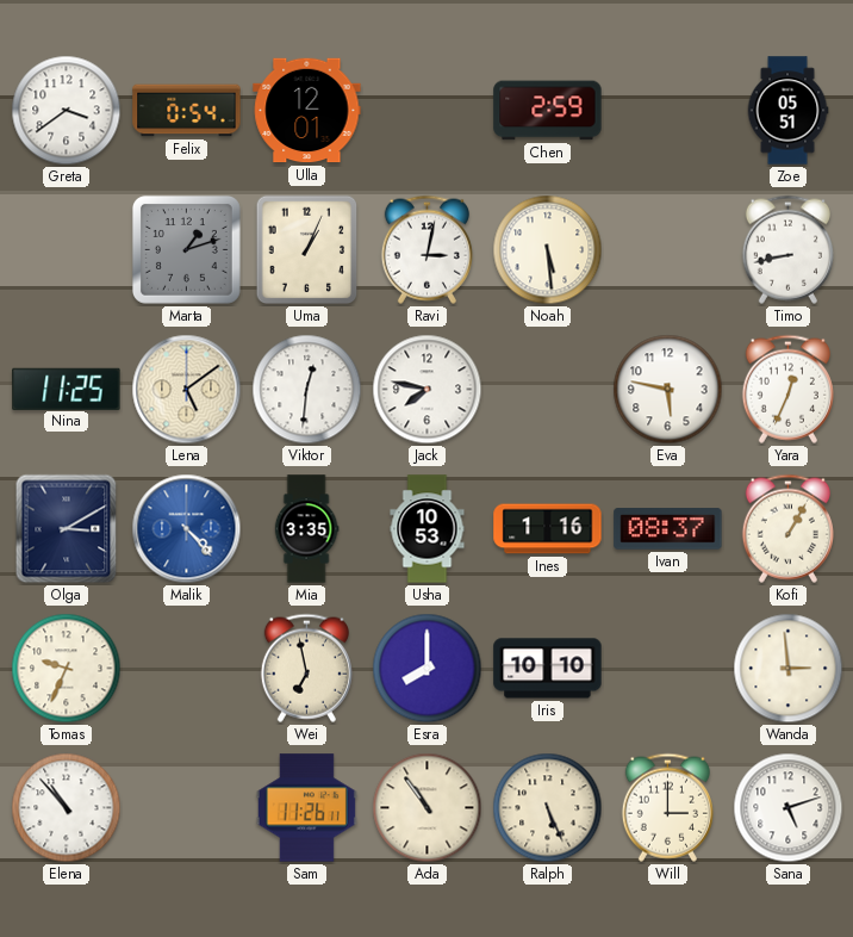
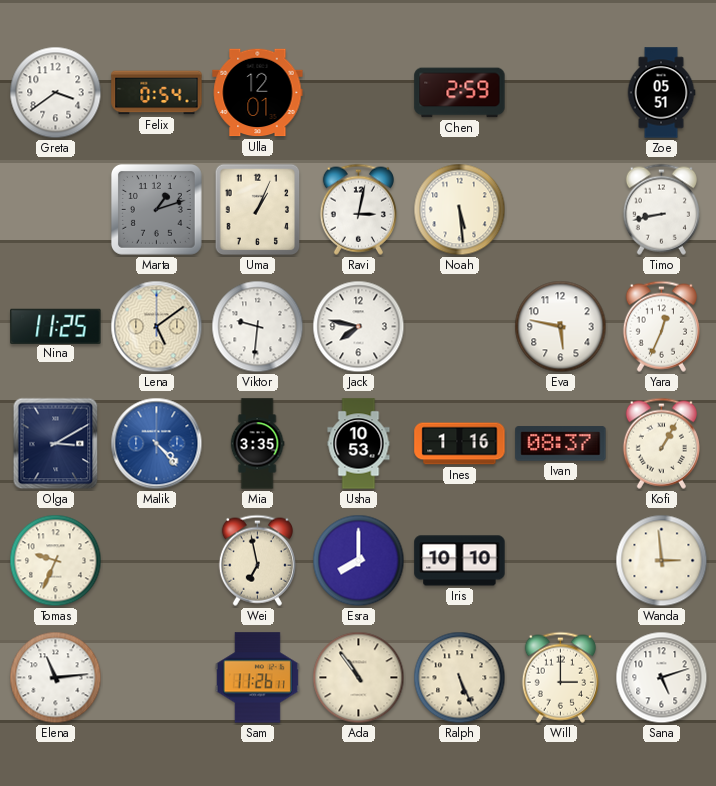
Viktor: 12:31 -> 9:31 (258, 327)
Elena: 10:53 -> 11:14 (56, 678)
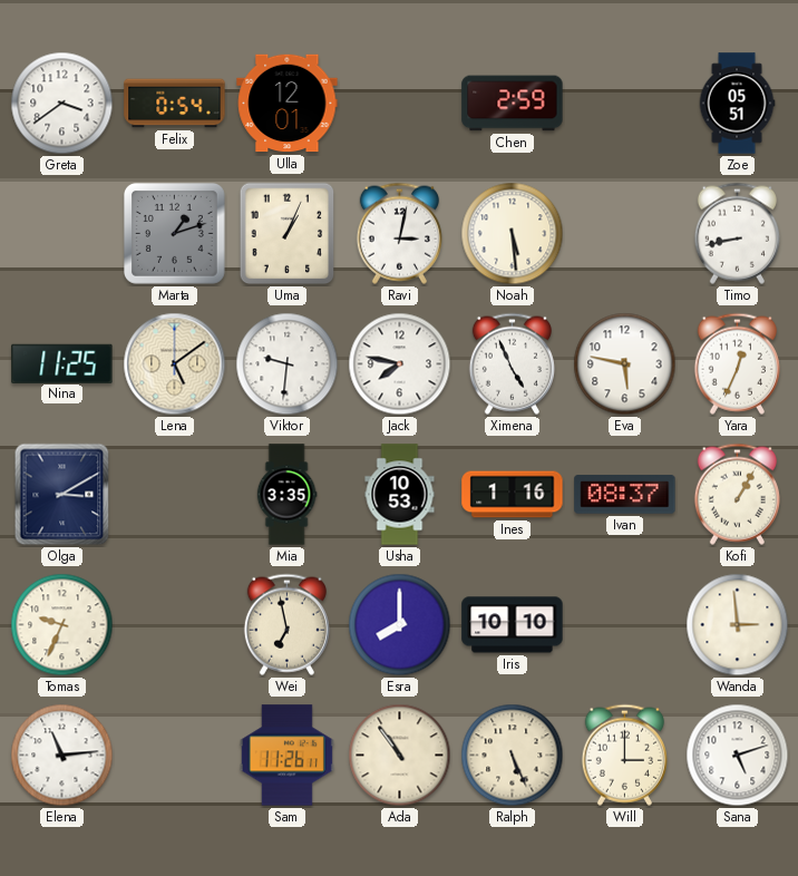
Ximena: none -> 4:56 (512, 363)
Malik: 4:23 -> none (157, 444)
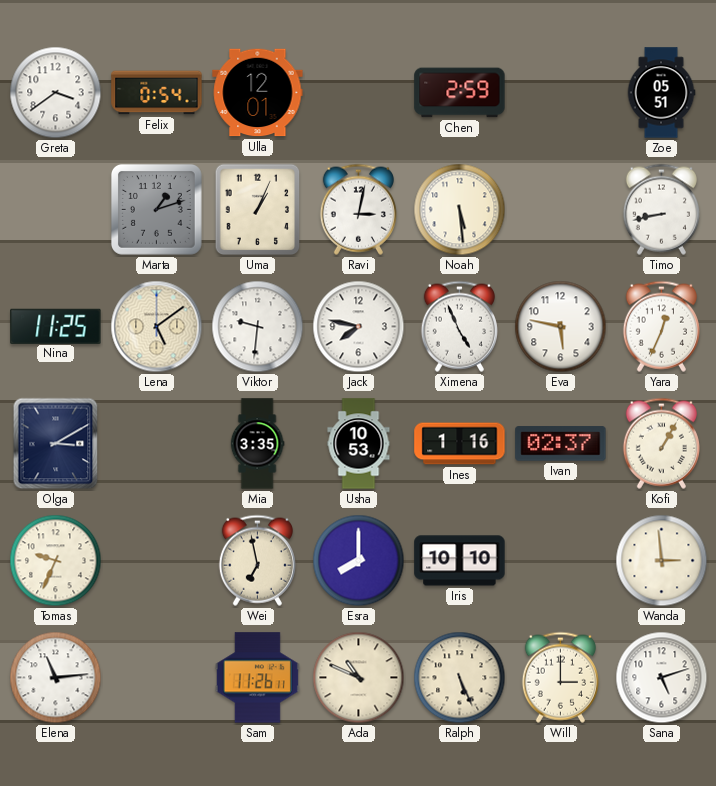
Ivan: 08:37 -> 02:37 (561, 444)
Ada: 10:54 -> 10:49 (359, 678)
